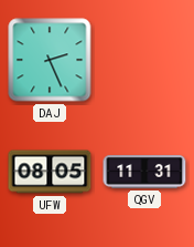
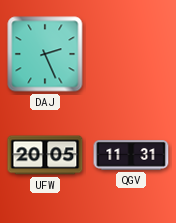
UFW: 08:05 -> 20:05 (45, 155)
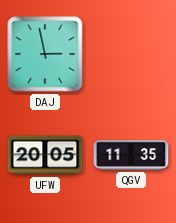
DAJ: 2:26 -> 2:58 (45, 54)
QGV: 11:31 -> 11:35 (131, 155)
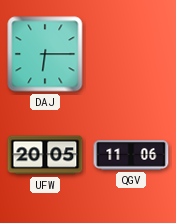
DAJ: 2:58 -> 6:15 (45, 54)
QGV: 11:35 -> 11:06 (131, 155)
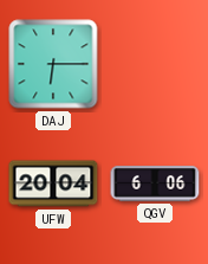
UFW: 20:05 -> 20:04 (53, 183)
QGV: 11:06 -> 6:06 (155, 183)
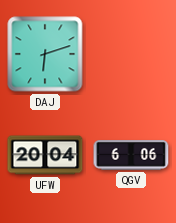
DAJ: 6:15 -> 6:12 (45, 54)
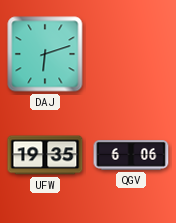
UFW: 20:04 -> 19:35 (45, 155)
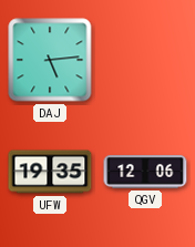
DAJ: 6:12 -> 5:14 (50, 60)
QGV: 6:06 -> 12:06 (145, 172)
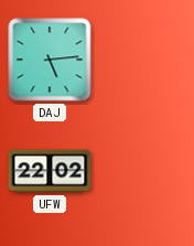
UFW: 19:35 -> 22:02 (50, 171)
QGV: 12:06 -> none (145, 172)
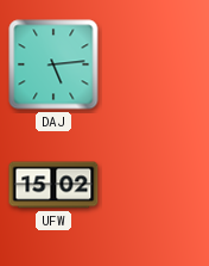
UFW: 22:02 -> 15:02 (53, 185)
